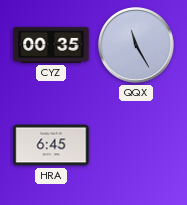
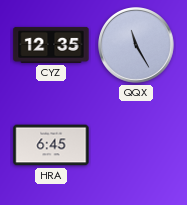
CYZ: 00:35 -> 12:35 (51, 45)
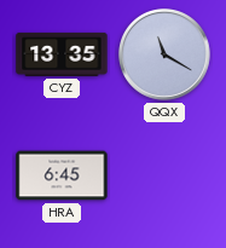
CYZ: 12:35 -> 13:35 (62, 54)
QQX: 11:25 -> 11:20 (166, 56)
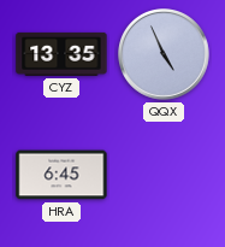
QQX: 11:20 -> 4:56 (165, 55)
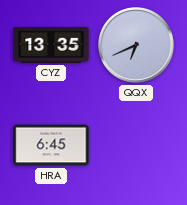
QQX: 4:56 -> 6:41 (137, 46)
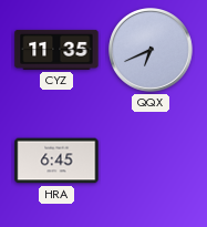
CYZ: 13:35 -> 11:35 (56, 50)
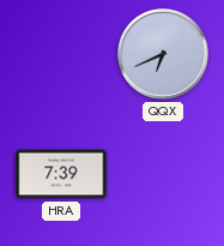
CYZ: 11:35 -> none (56, 50)
HRA: 6:45 -> 7:39 (61, 174)
